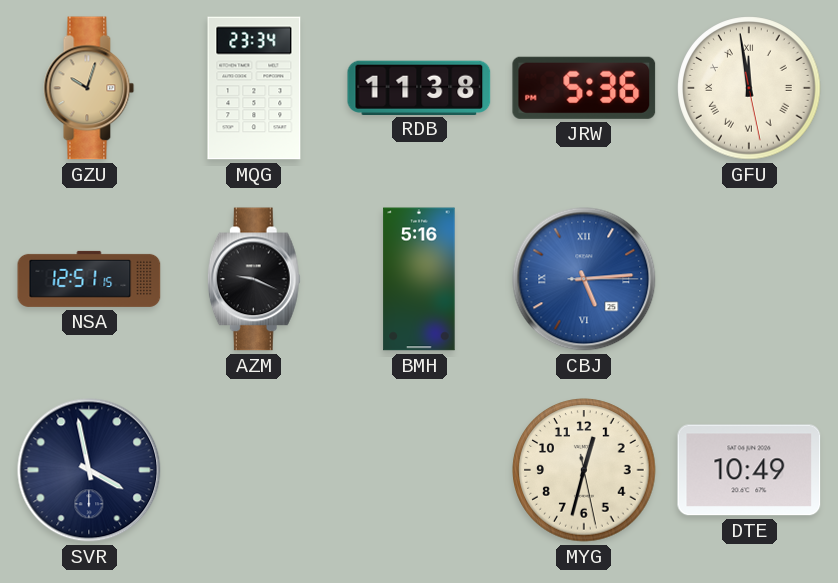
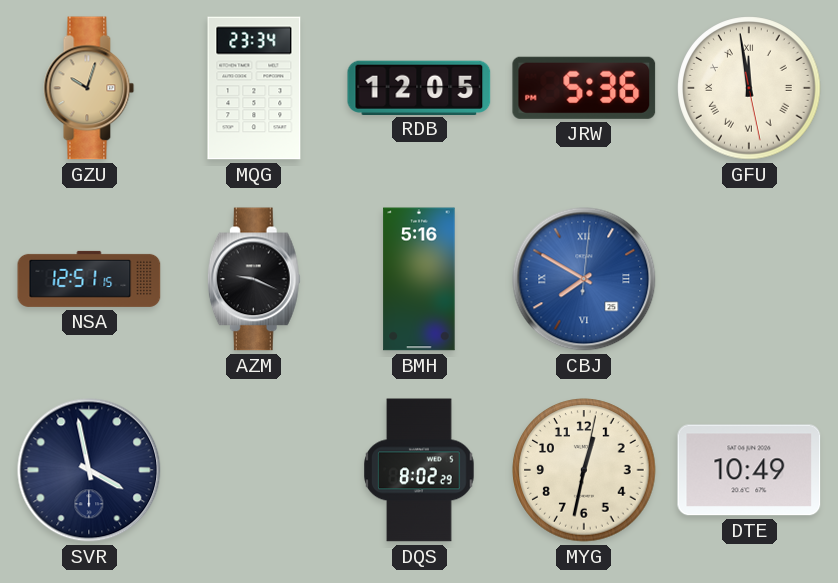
RDB: 11:38 -> 12:05 (419, 87)
CBJ: 5:14 -> 7:50 (584, 279)
DQS: none -> 8:02 (419, 470)
MYG: 12:32:28 -> 12:32:02 (584, 470)
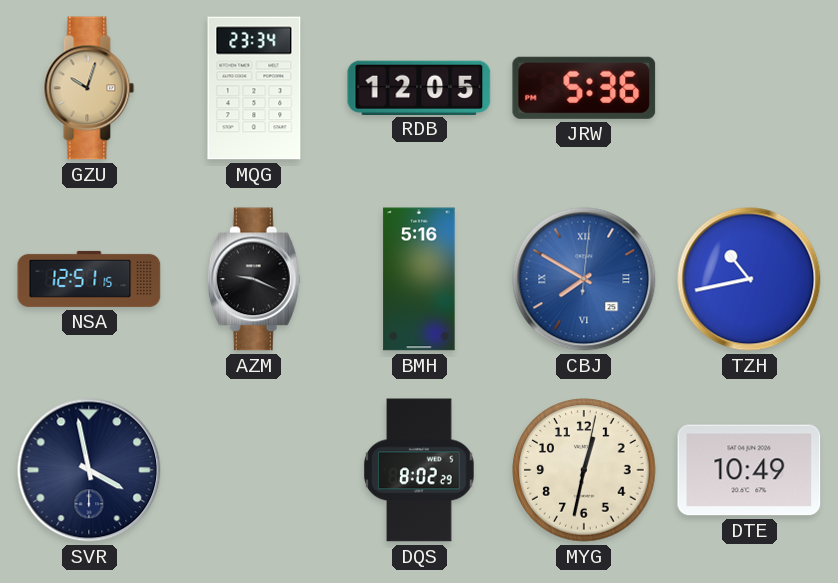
GFU: 11:58 -> none (749, 88)
TZH: none -> 10:43 (749, 279)
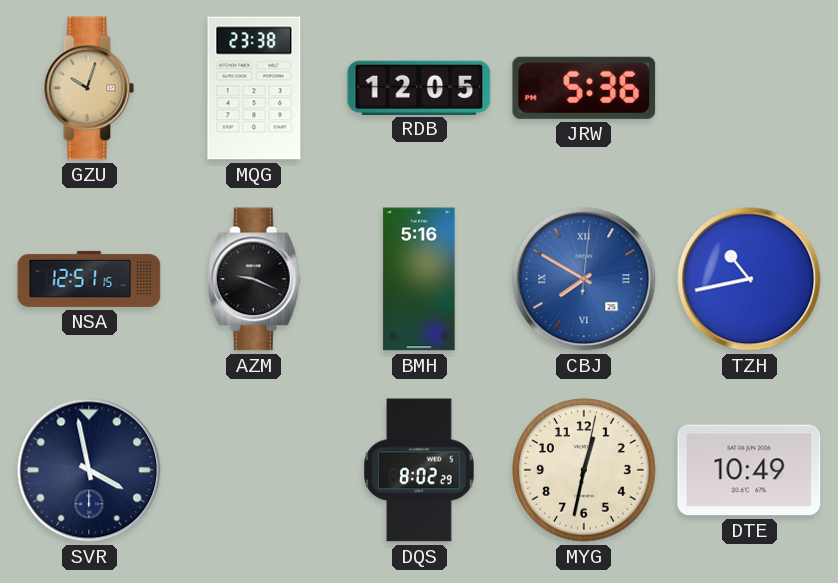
MQG: 23:34 -> 23:38 (254, 88)
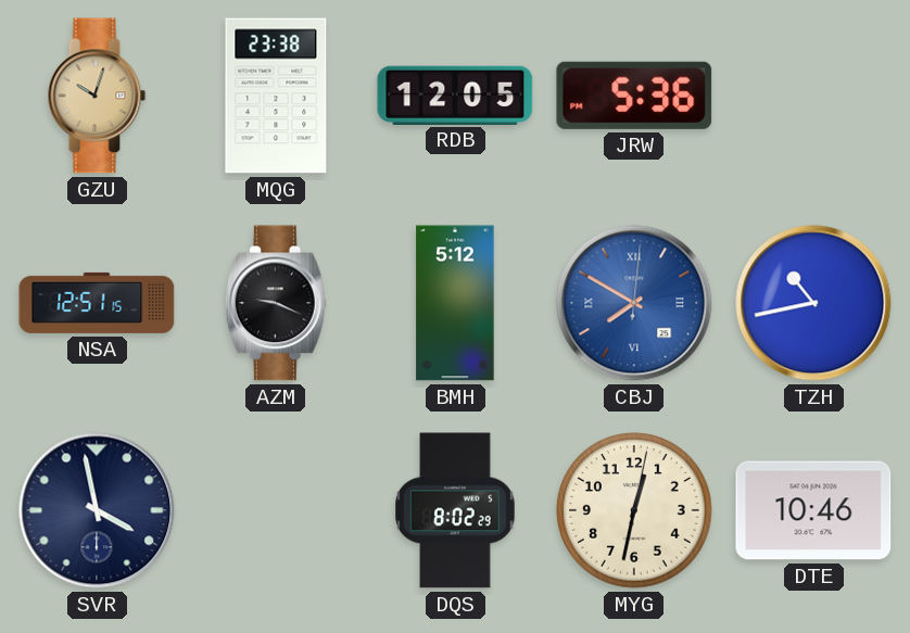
BMH: 5:16 -> 5:12 (455, 303)
DTE: 10:49 -> 10:46 (813, 510)
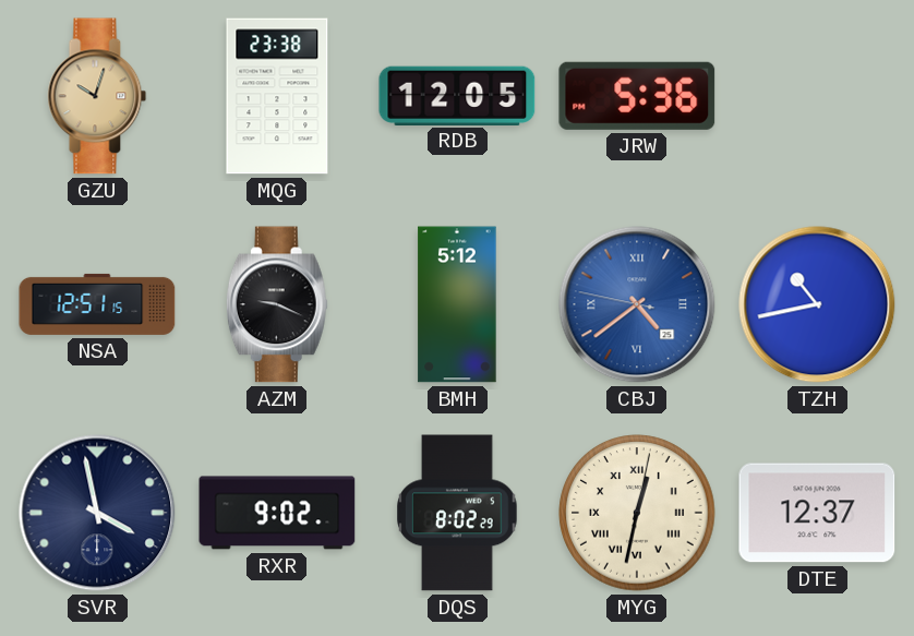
CBJ: 7:50 -> 4:38 (637, 304)
RXR: none -> 9:02 (277, 513)
MYG numerals: Arabic -> Roman (637, 513)
DTE: 10:46 -> 12:37 (817, 513)
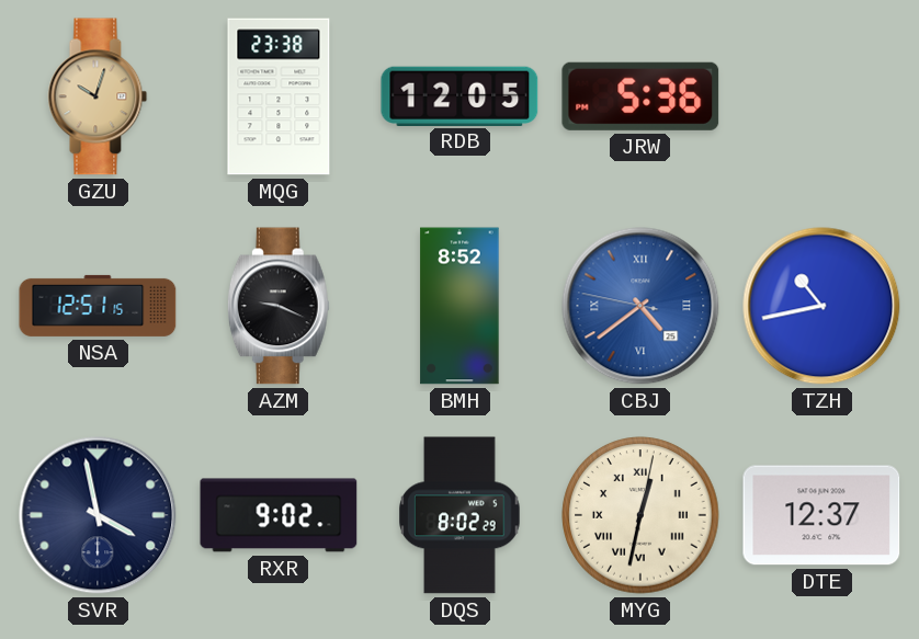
BMH: 5:12 -> 8:52 (459, 306)
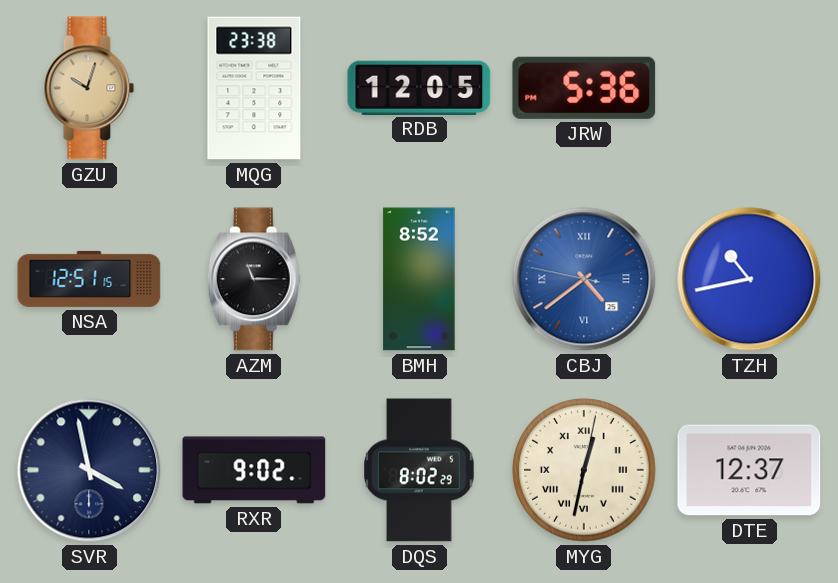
AZM: 9:19 -> 11:15 (254, 279)
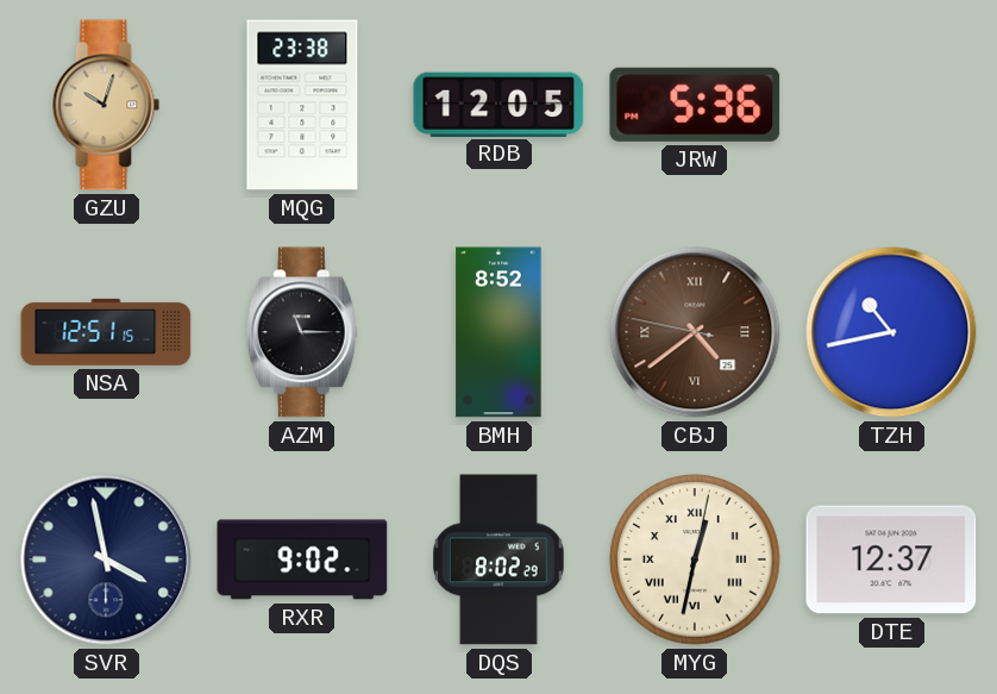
CBJ dial: blue -> brown (695, 332)
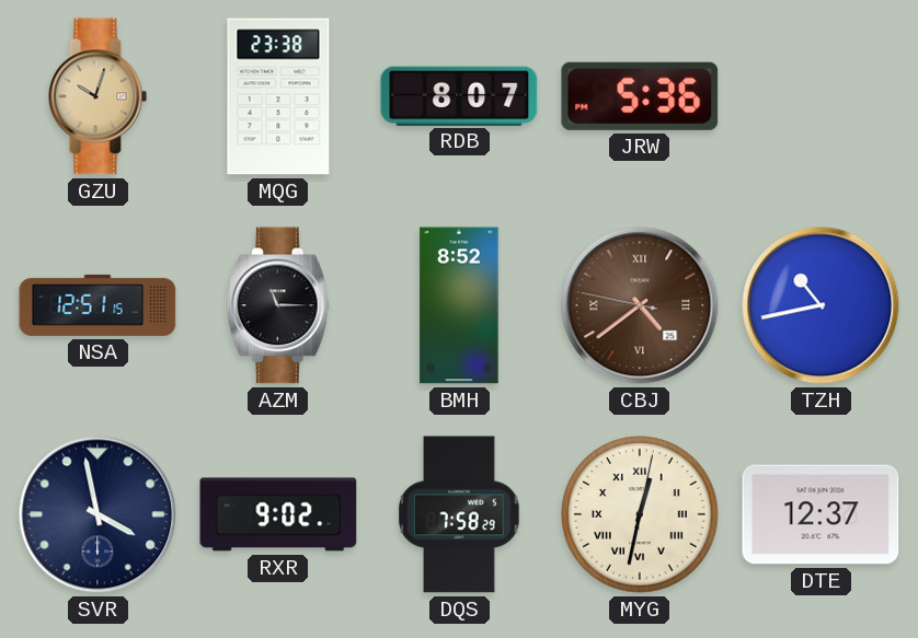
RDB: 12:05 -> 8:07 (459, 95)
DQS: 8:02 -> 7:58 (459, 514)
